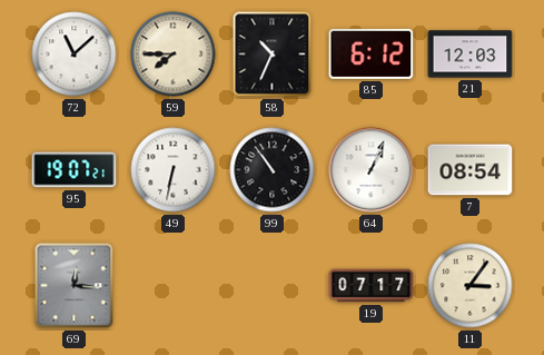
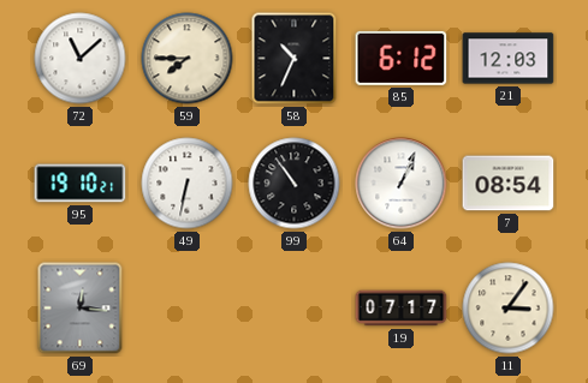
95: 19:07 -> 19:10 (81, 184)
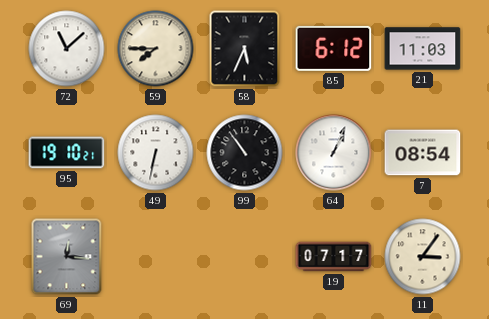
58: 10:34 -> 5:34 (245, 49)
21: 12:03 -> 11:03 (423, 49)
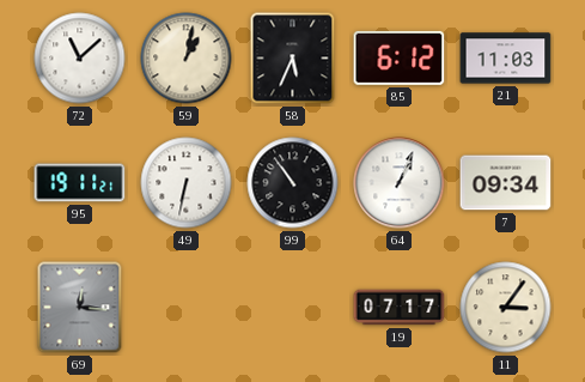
59: 7:45 -> 1:02 (187, 59)
95: 19:10 -> 19:11 (80, 183)
7: 08:54 -> 09:34 (506, 183)
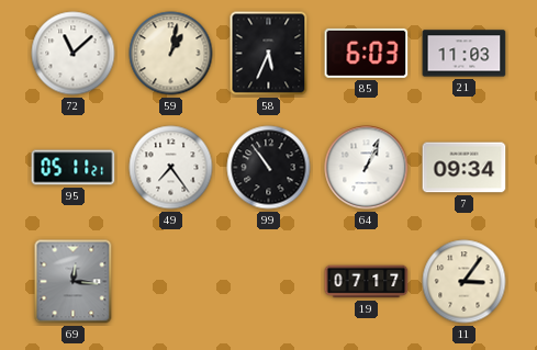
85: 6:12 -> 6:03 (367, 53)
95: 19:11 -> 05:11 (74, 168)
49: 6:32 -> 7:24 (171, 168)
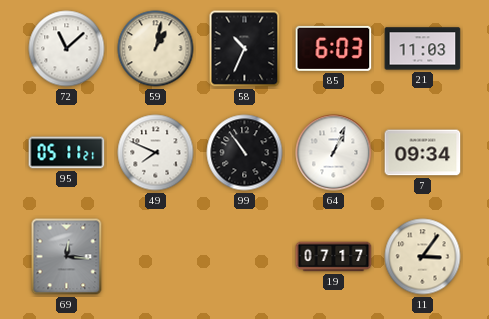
58: 5:34 -> 10:34 (245, 49)
49: 7:24 -> 7:49 (156, 153)
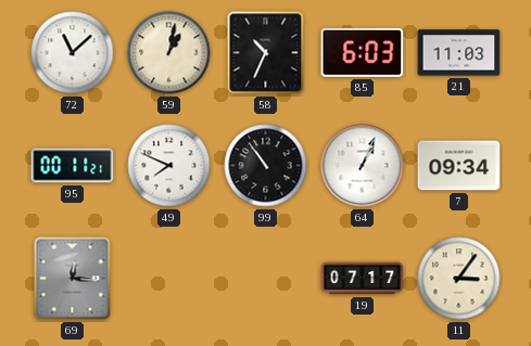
95: 05:11 -> 00:11 (73, 166)
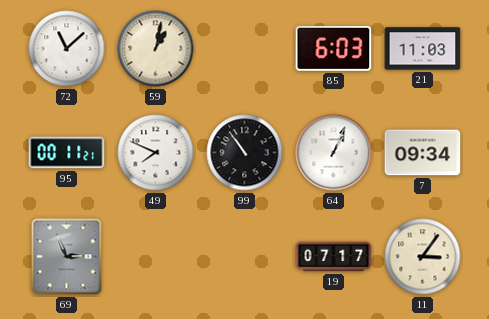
58: 10:34 -> none (266, 53)
69: 12:16 -> 2:56 (67, 257)
